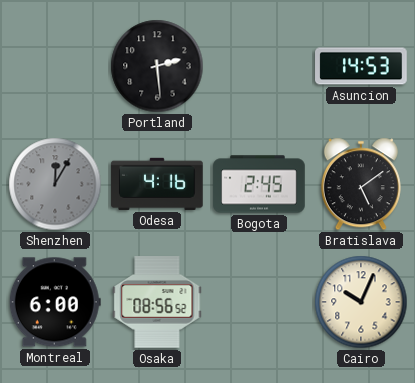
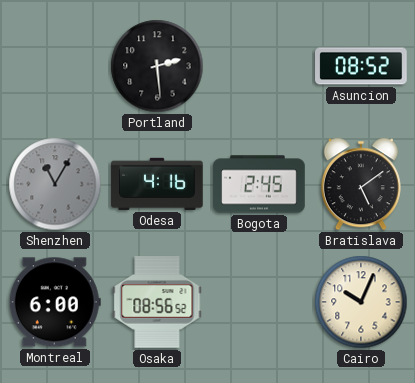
Asuncion: 14:53 -> 08:52 (361, 66)
Shenzhen: 12:05 -> 11:05 (55, 184)
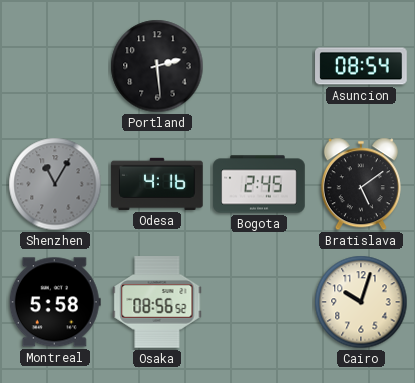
Asuncion: 08:52 -> 08:54 (361, 66)
Montreal: 6:00 -> 5:58 (55, 302)
Cairo: 10:04 -> 10:03 (361, 302)
